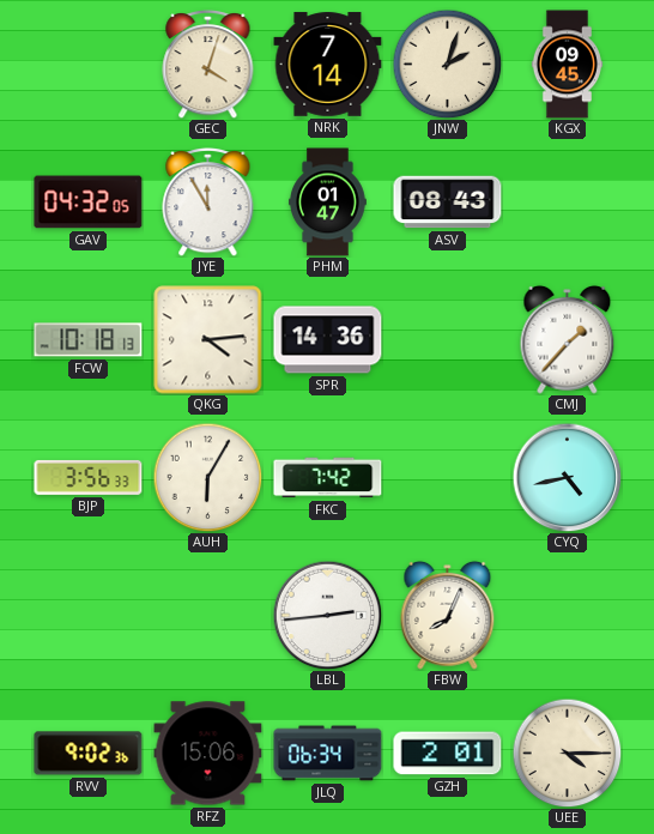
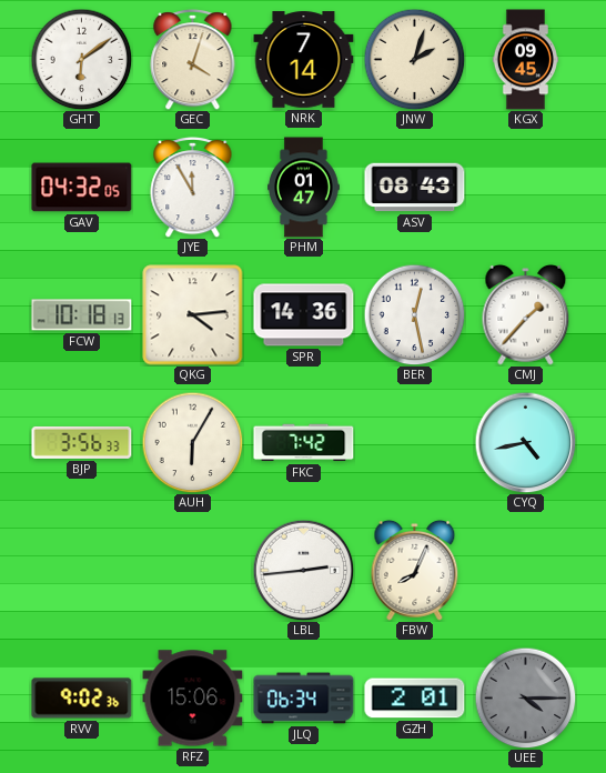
GHT: none -> 6:09 (81, 59)
BER: none -> 12:28 (414, 314)
UEE dial: cream -> grey (525, 697)
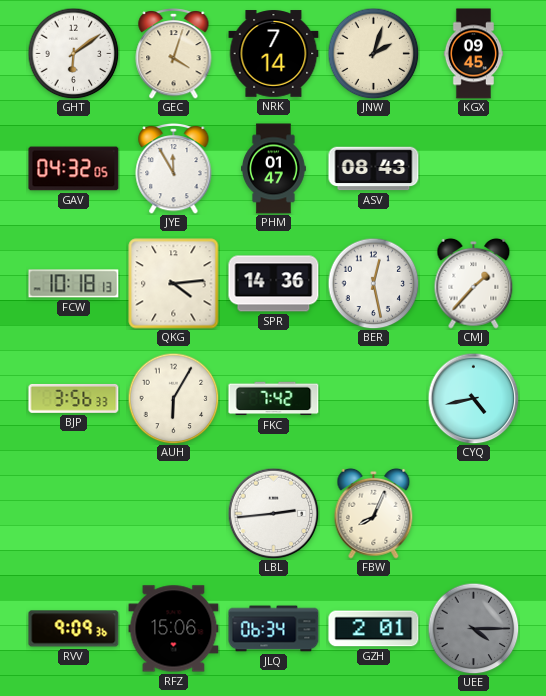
RVV: 9:02 -> 9:09 (74, 629)
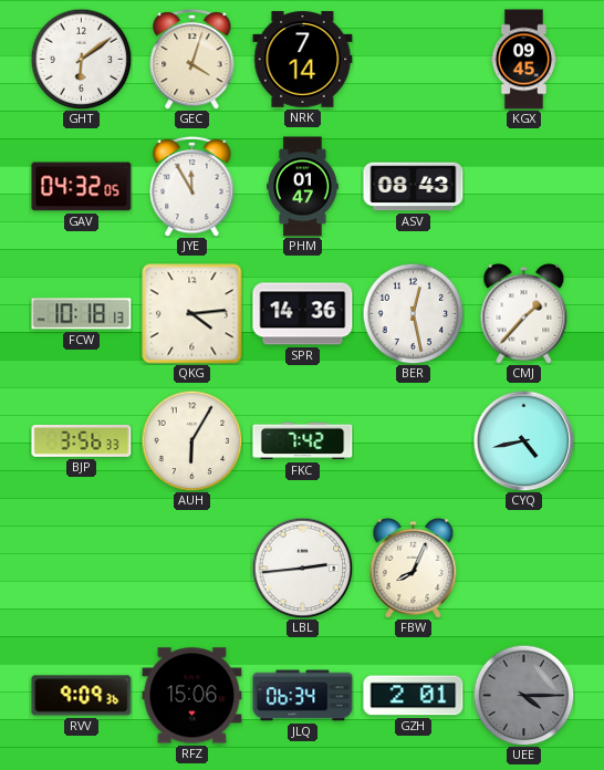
JNW: 2:03 -> none (373, 53)
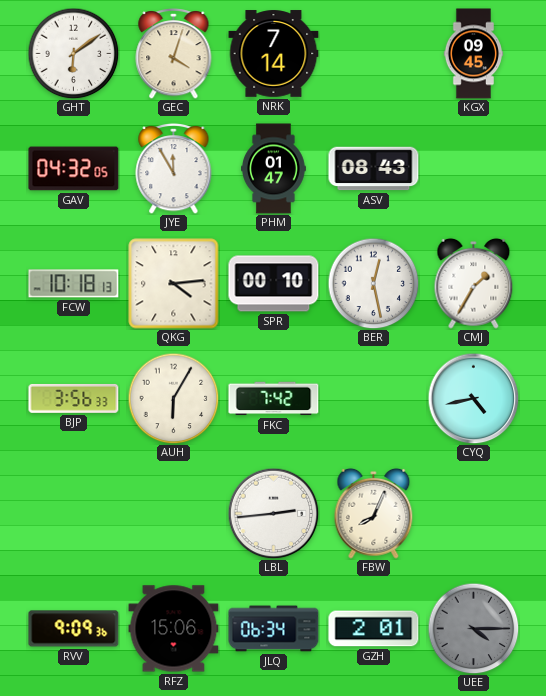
SPR: 14:36 -> 00:10 (274, 284)
CMJ: 1:37 -> 1:35 (474, 283)
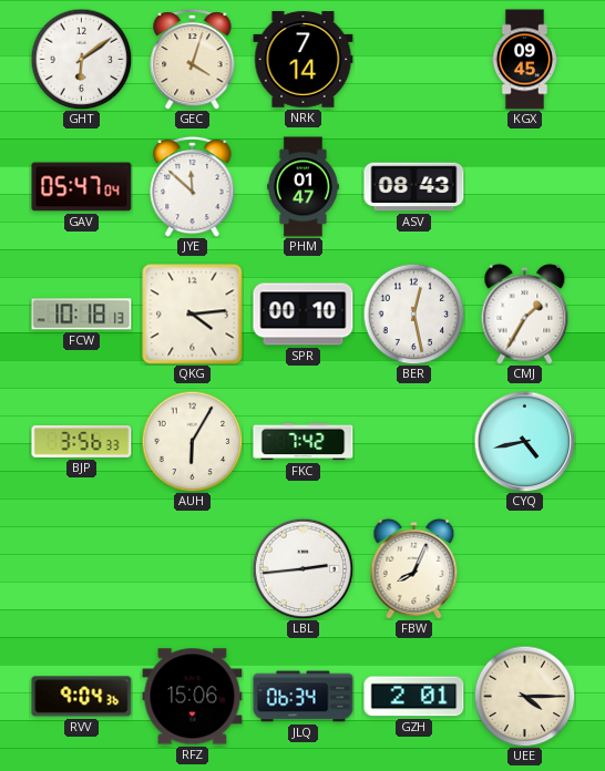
GAV: 04:32 -> 05:47 (82, 187)
JYE: 11:55 -> 11:52 (193, 186)
RVV: 9:09 -> 9:04 (82, 697)
UEE dial: grey -> cream (524, 696)
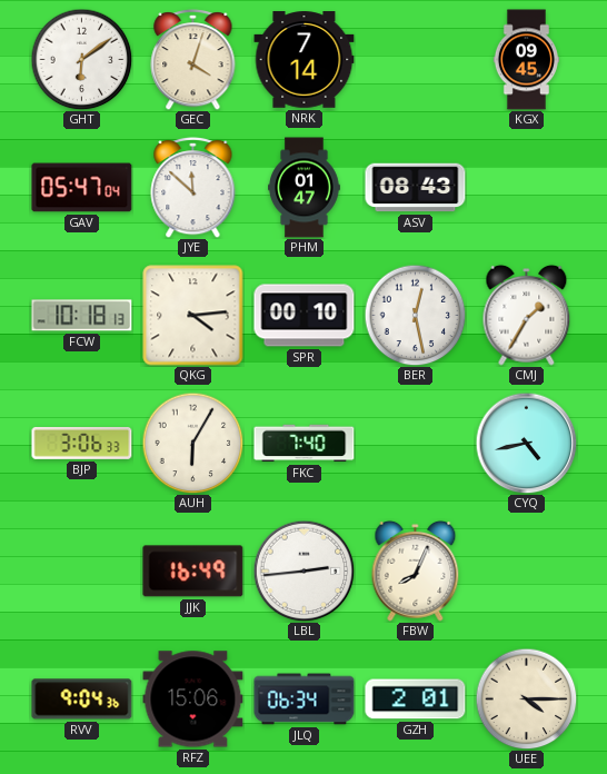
BJP: 3:56 -> 3:06 (82, 443)
FKC: 7:42 -> 7:40 (305, 444)
JJK: none -> 16:49 (193, 572)
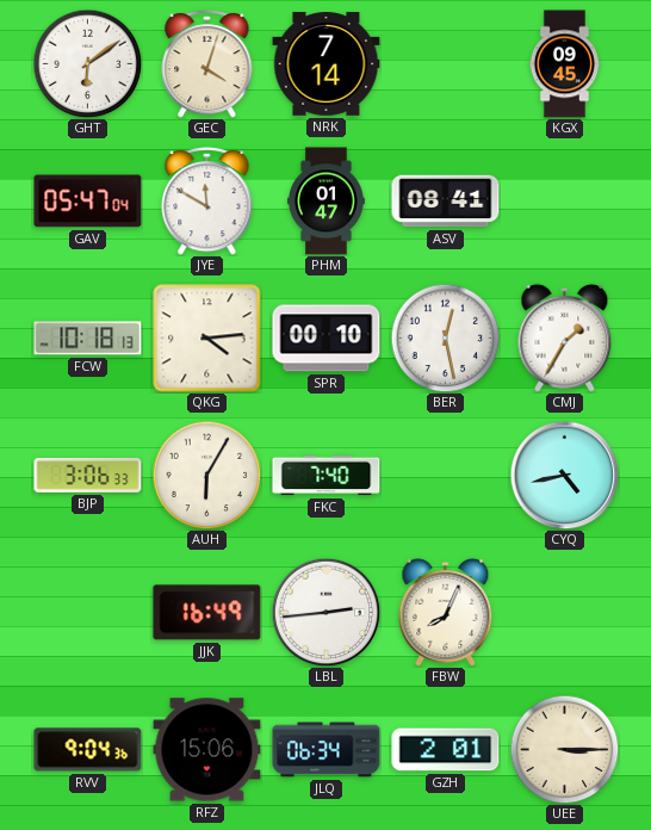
JYE: 11:52 -> 11:50 (207, 200)
ASV: 08:43 -> 08:41 (446, 202)
UEE: 4:15 -> 3:15 (564, 749)
